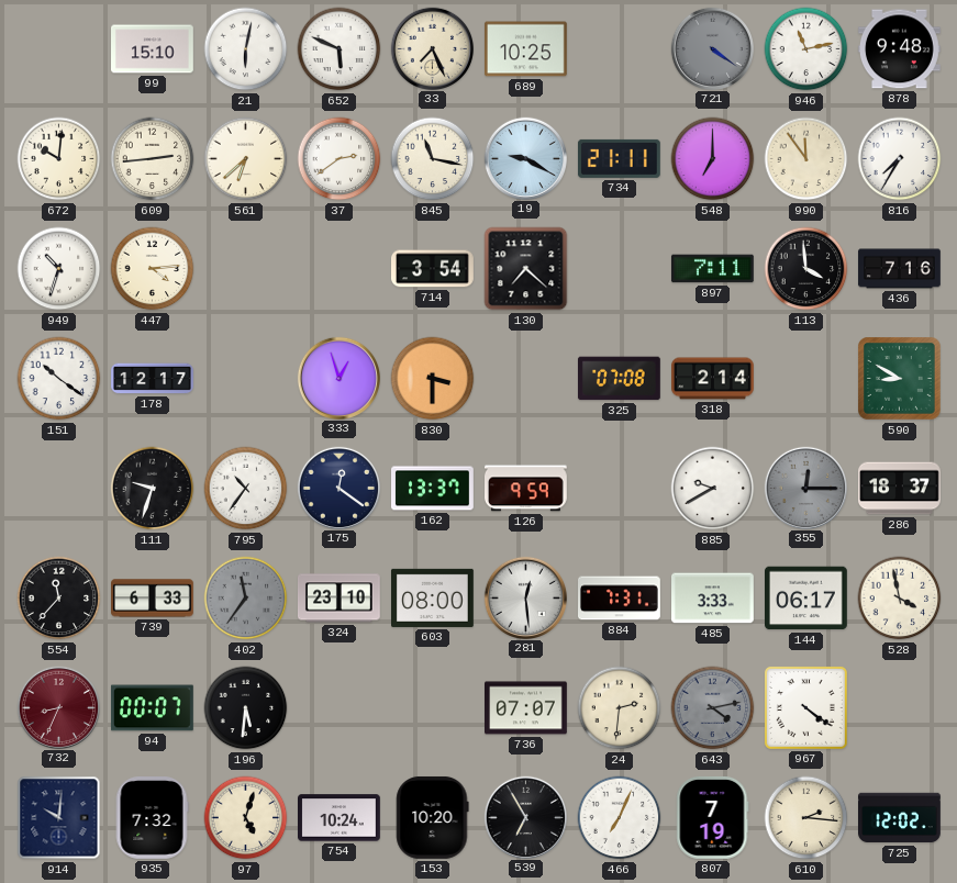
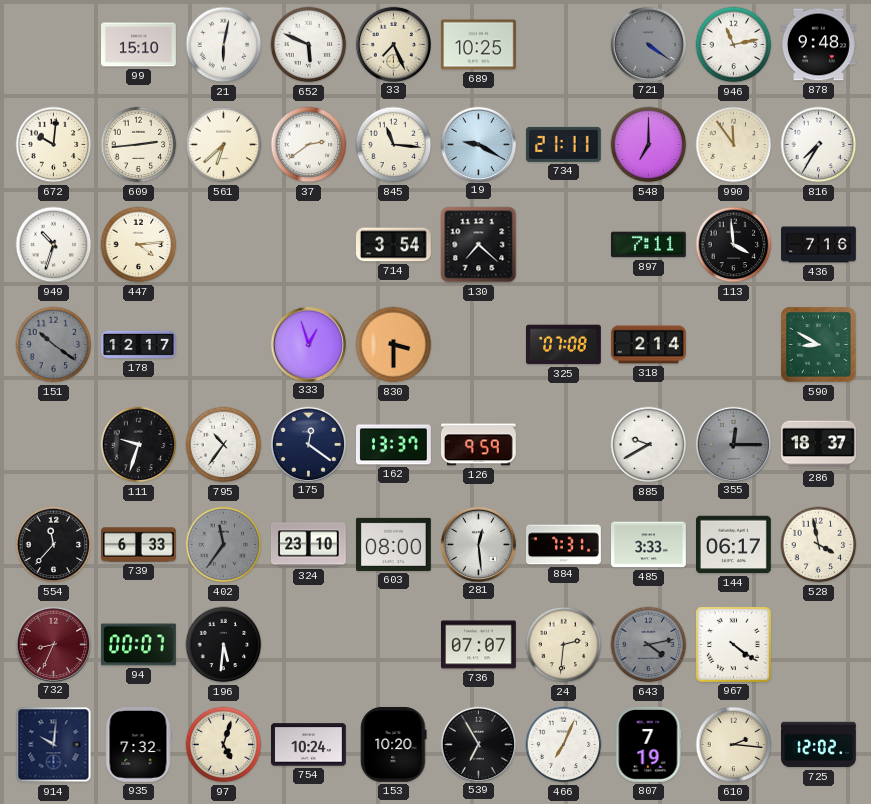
845: 11:17 -> 11:16 (394, 145)
151 dial: white -> grey (54, 345)
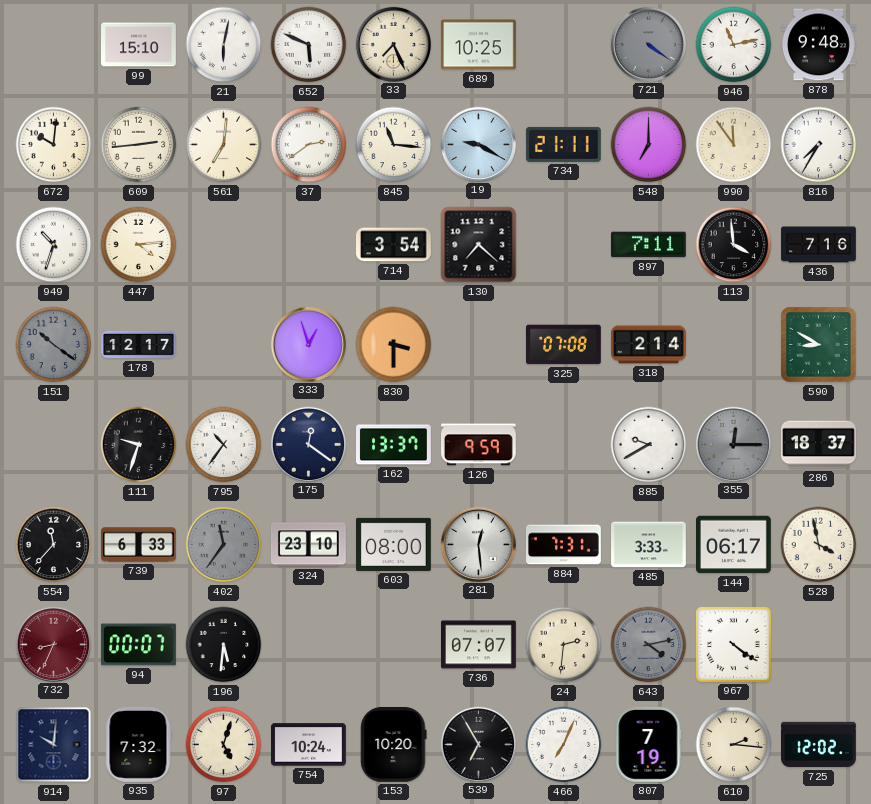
561: 6:38 -> 7:01 (224, 145)
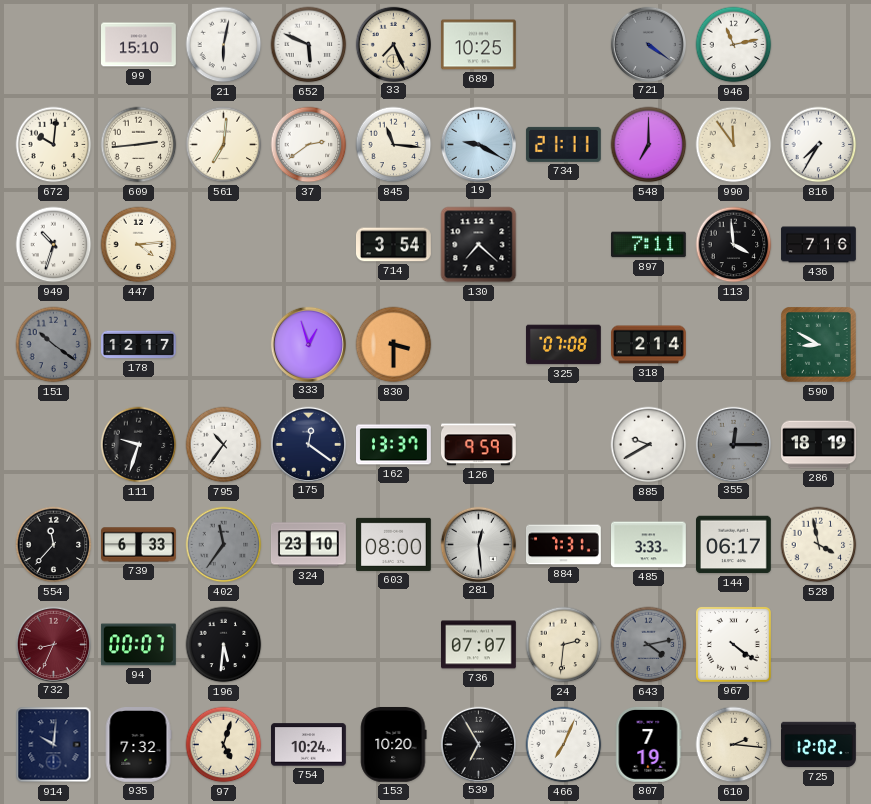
878: 9:48 -> none (819, 45)
286: 18:37 -> 18:19 (819, 445)
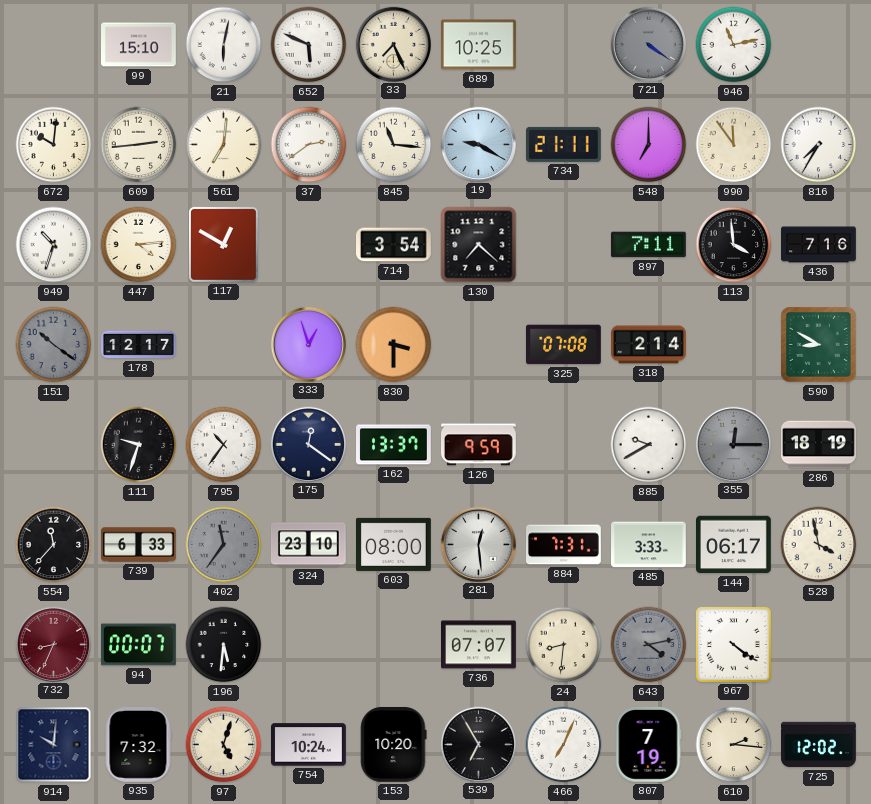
117: none -> 12:50 (223, 244)
24: 2:31 -> 8:31 (564, 645)
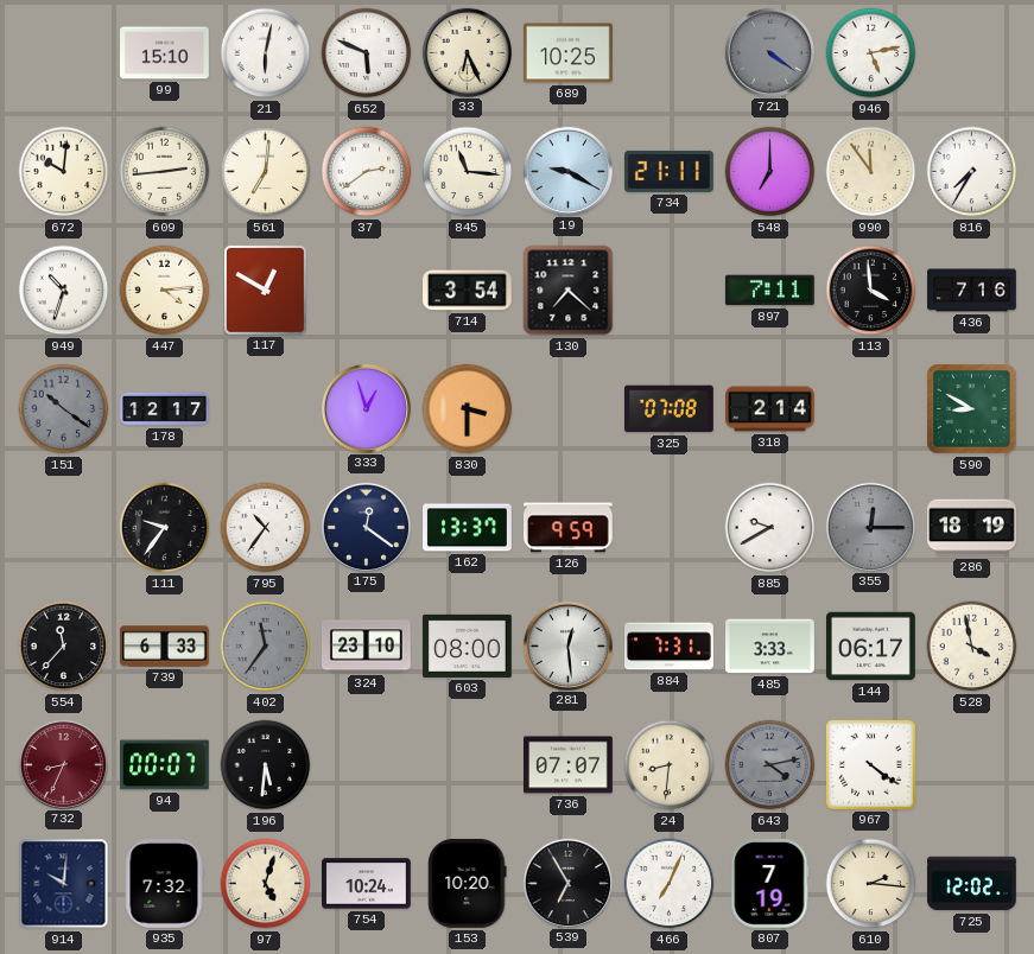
33: 7:26 -> 6:26 (467, 52)
946: 11:13 -> 5:13 (871, 53)
111: 9:33 -> 9:36 (165, 528)
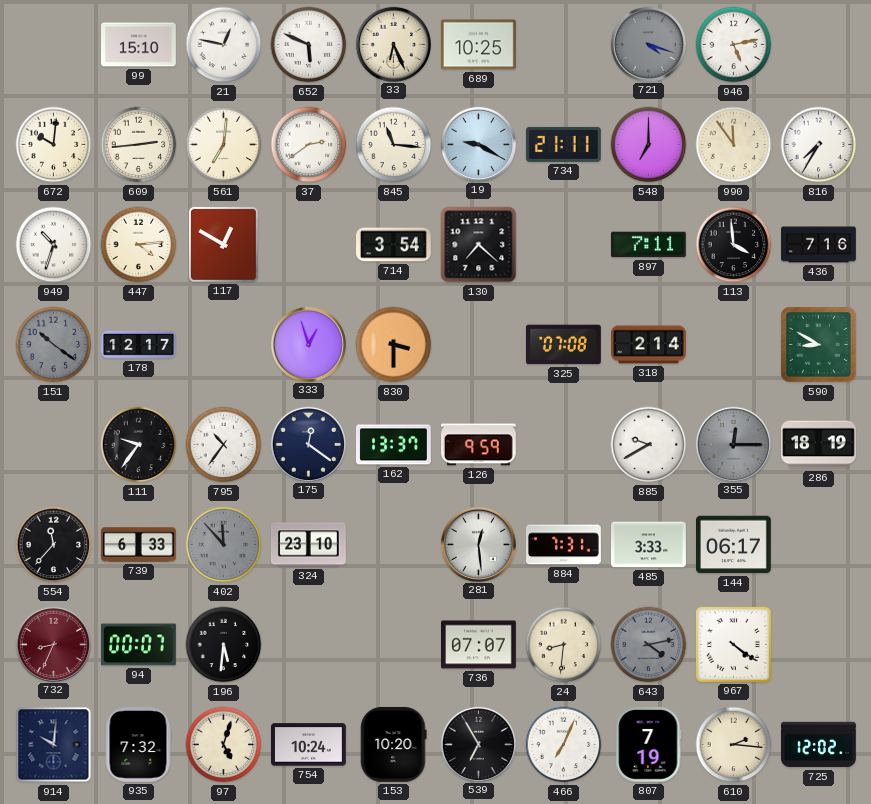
21: 6:02 -> 12:47 (224, 45)
721: 4:21 -> 4:18 (648, 44)
402: 11:36 -> 11:53 (224, 545)
603: 08:00 -> none (468, 645)
528: 3:58 -> none (972, 647)
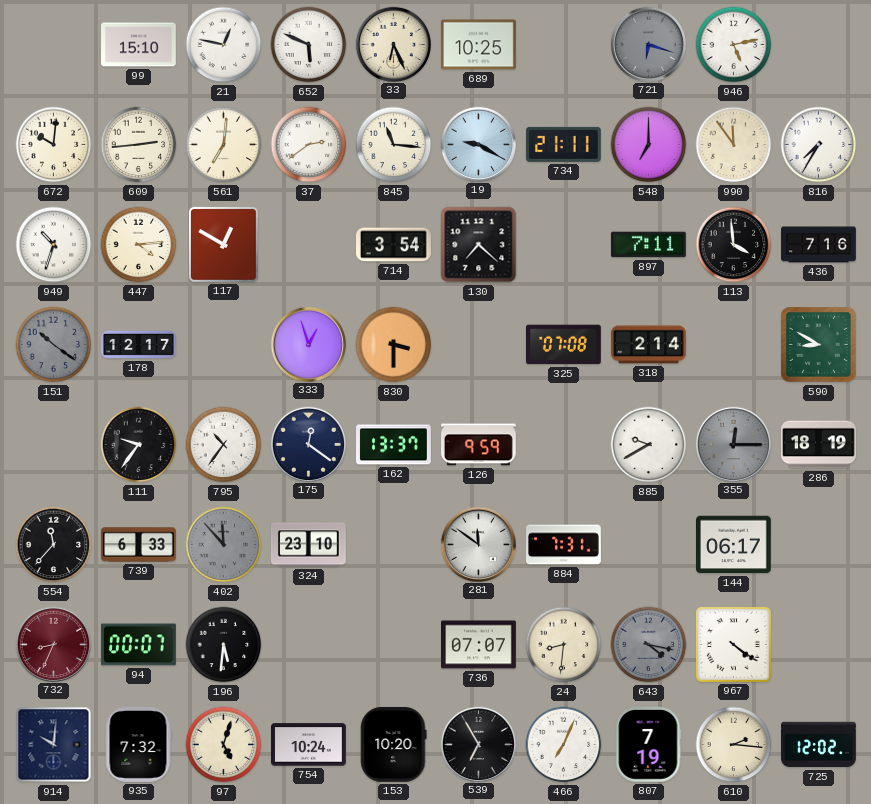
721: 4:18 -> 6:18 (648, 44)
281: 12:29 -> 11:51 (478, 544)
485: 3:33 -> none (649, 545)
643: 4:13 -> 4:17 (649, 645)
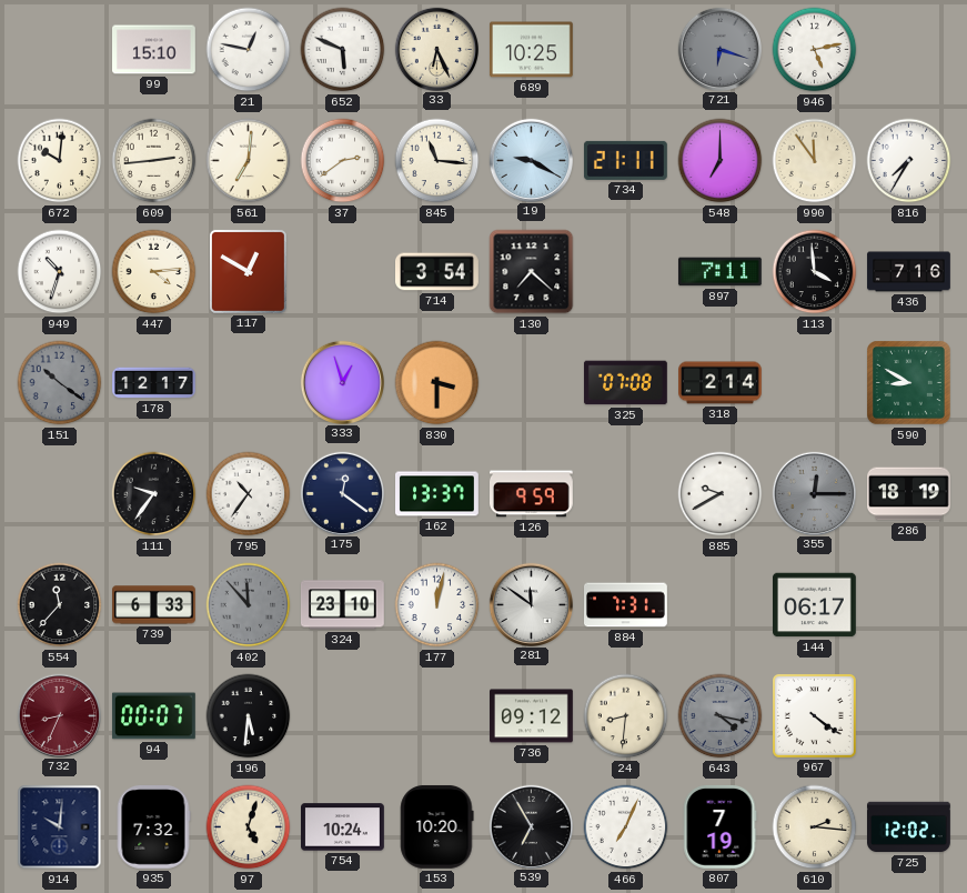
177: none -> 12:02 (437, 605)
736: 07:07 -> 09:12 (532, 716)
